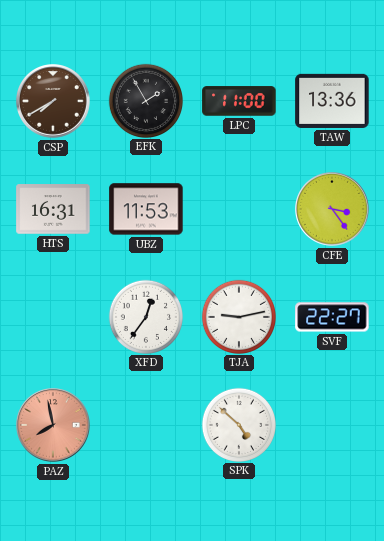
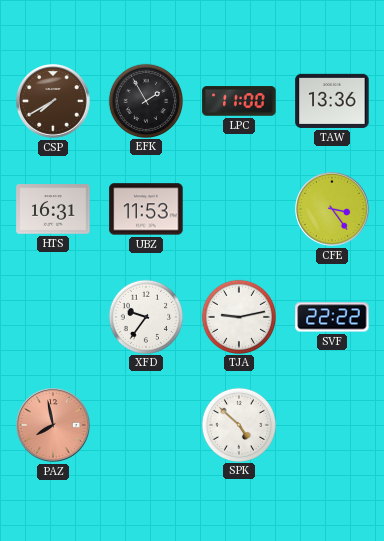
XFD: 12:36 -> 9:36 (145, 316)
SVF: 22:27 -> 22:22 (332, 317)
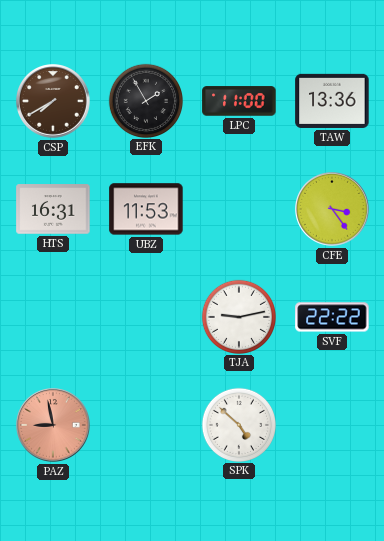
XFD: 9:36 -> none (145, 316)
PAZ: 7:58 -> 8:58 (54, 426)
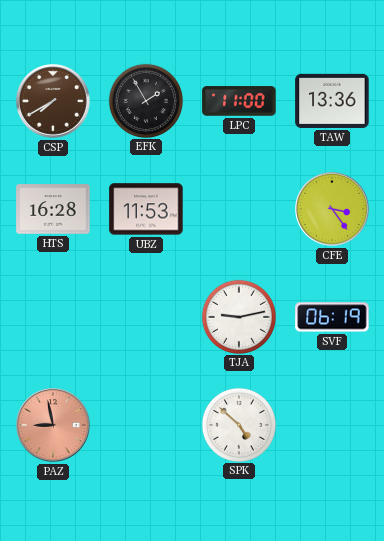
HTS: 16:31 -> 16:28 (53, 209)
SVF: 22:22 -> 06:19 (332, 317)
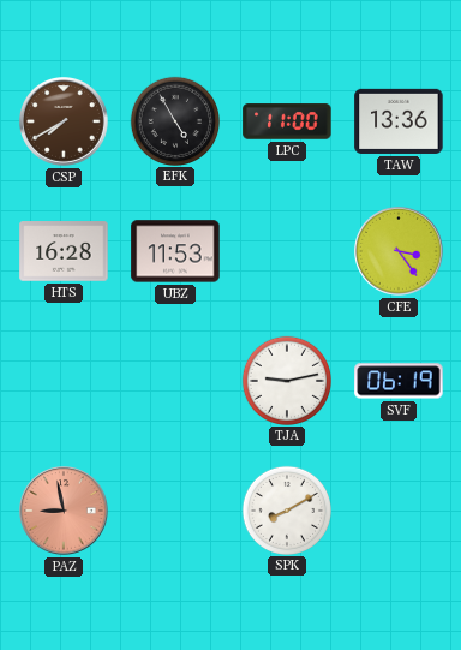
EFK: 1:55 -> 4:55 (174, 120)
SPK: 4:52 -> 8:10 (286, 509)
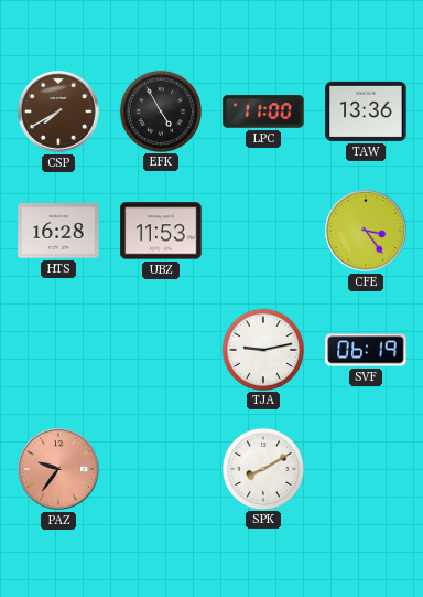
PAZ: 8:58 -> 9:36 (59, 470)
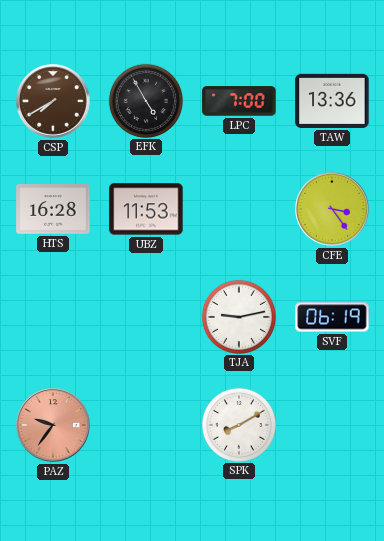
LPC: 11:00 -> 7:00 (239, 101)
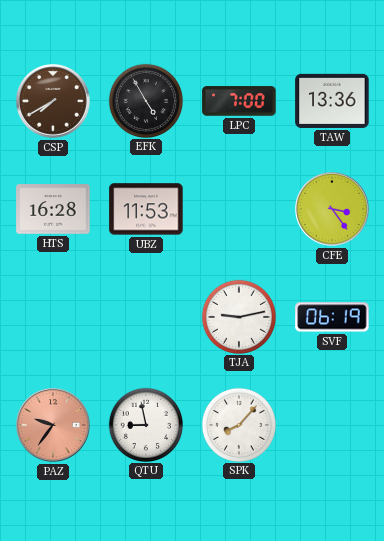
QTU: none -> 8:58 (145, 424)
SPK: 8:10 -> 8:07 (238, 424)
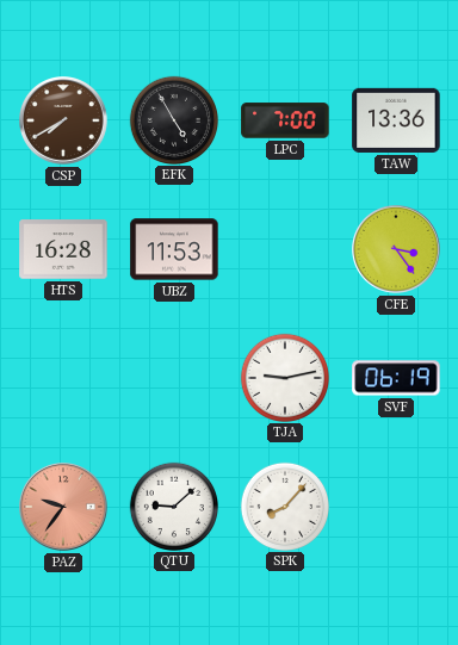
QTU: 8:58 -> 9:08 (173, 506)
